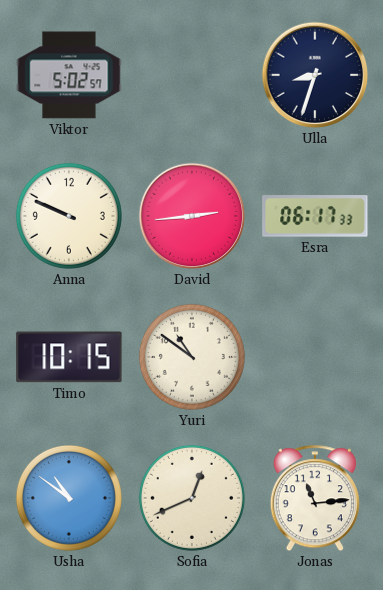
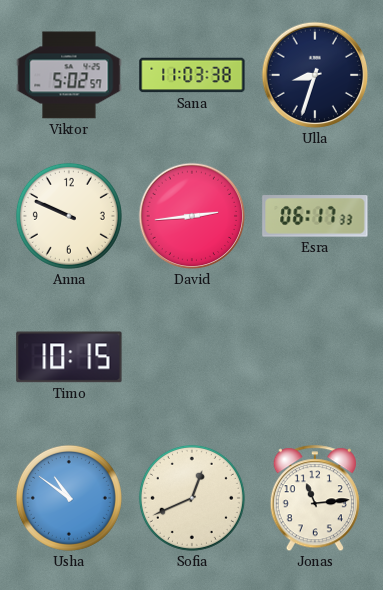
Sana: none -> 11:03 (192, 75)
Yuri: 10:51 -> none (192, 357)
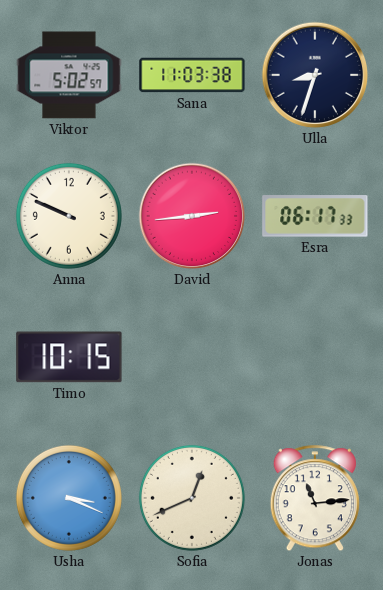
Usha: 10:51 -> 3:19 (69, 498)
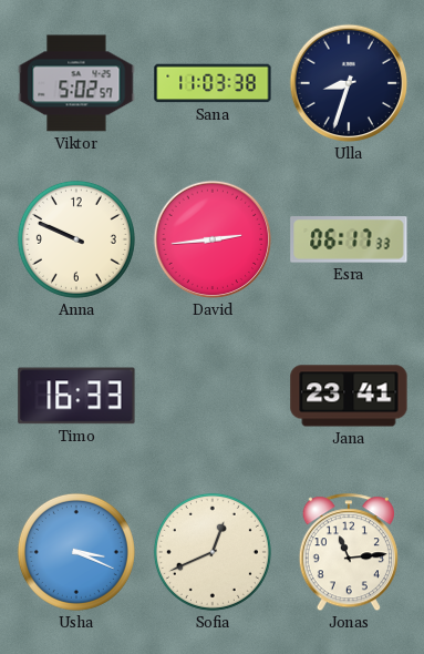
Timo: 10:15 -> 16:33 (76, 396)
Jana: none -> 23:41 (349, 396)
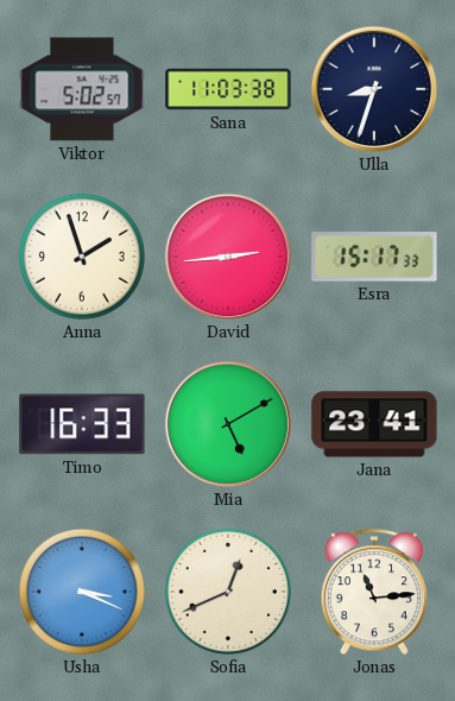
Anna: 9:49 -> 1:57 (82, 257)
Esra: 06:17 -> 15:17 (374, 257)
Mia: none -> 5:10 (228, 424)
